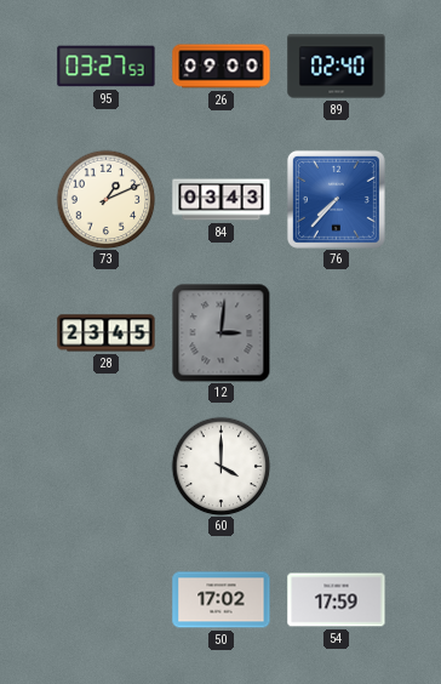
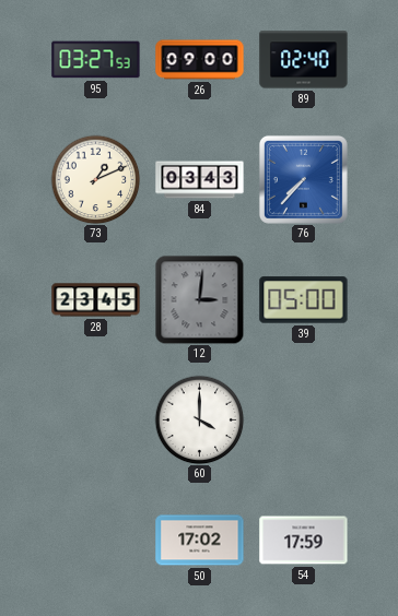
39: none -> 05:00 (304, 300)
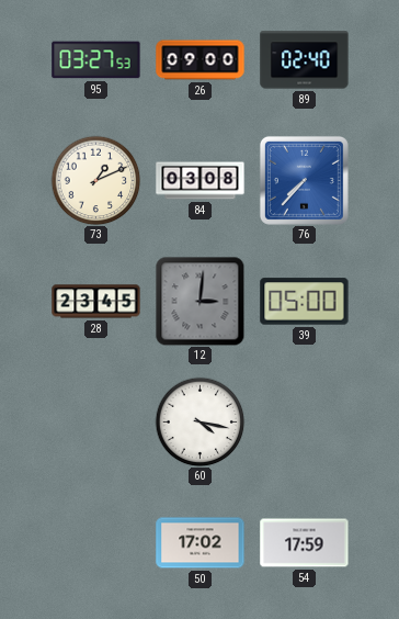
84: 03:43 -> 03:08 (201, 181)
60: 4:00 -> 4:17 (200, 421)
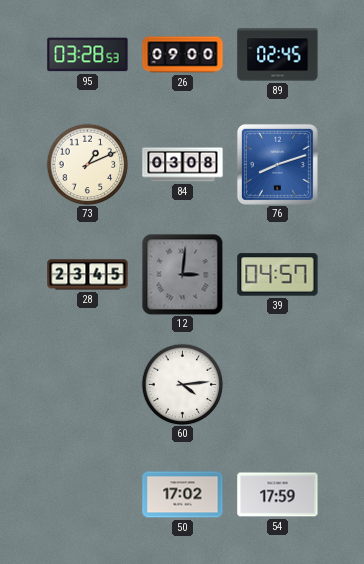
95: 03:27 -> 03:28 (88, 55)
89: 02:40 -> 02:45 (278, 55)
76: 7:37 -> 8:12 (277, 164)
39: 05:00 -> 04:57 (278, 275)
60: 4:17 -> 4:14 (182, 384)
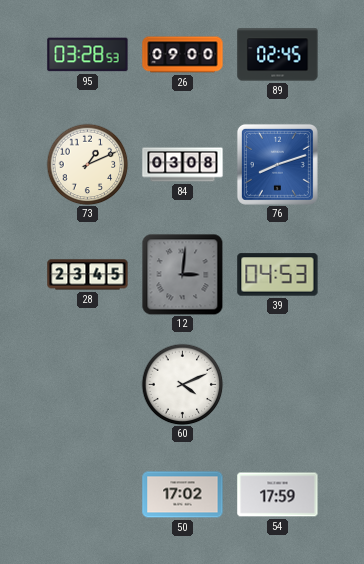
39: 04:57 -> 04:53 (278, 275)
60: 4:14 -> 4:11 (182, 384)
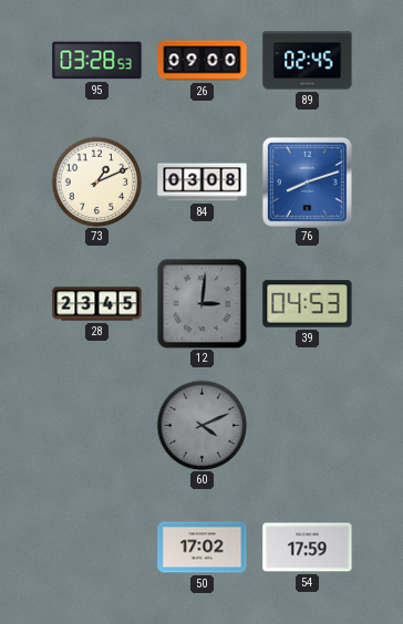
60 dial: white -> grey (201, 425)
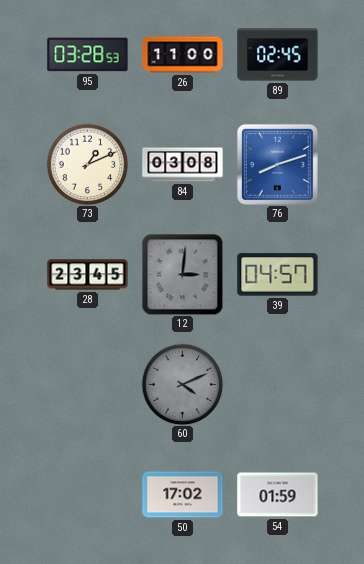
26: 09:00 -> 11:00 (183, 55)
39: 04:53 -> 04:57 (278, 275)
54: 17:59 -> 01:59 (278, 495)
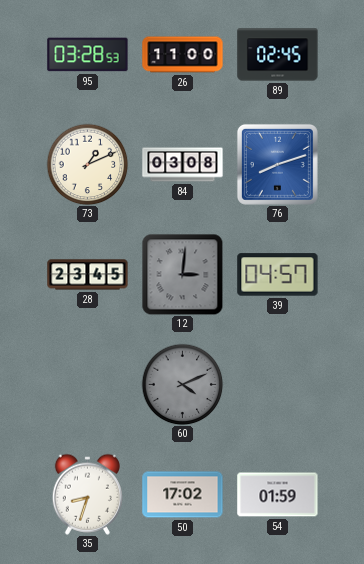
35: none -> 8:33 (87, 494)
